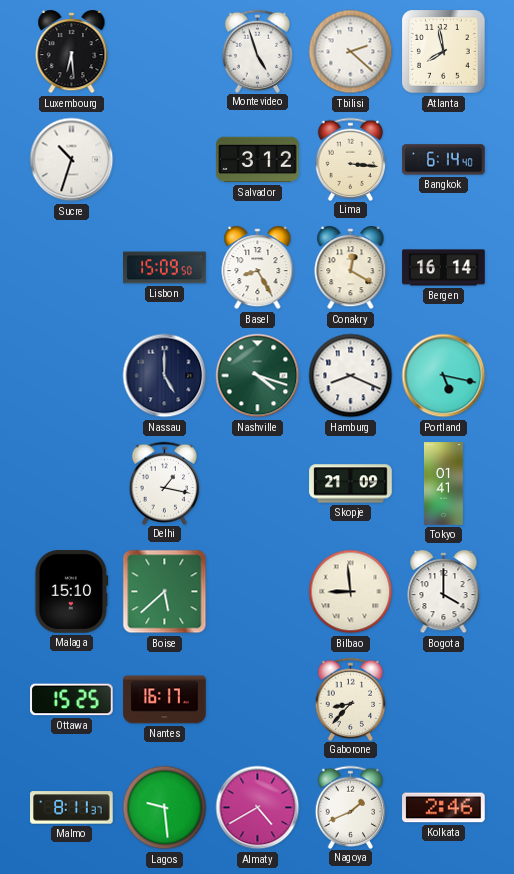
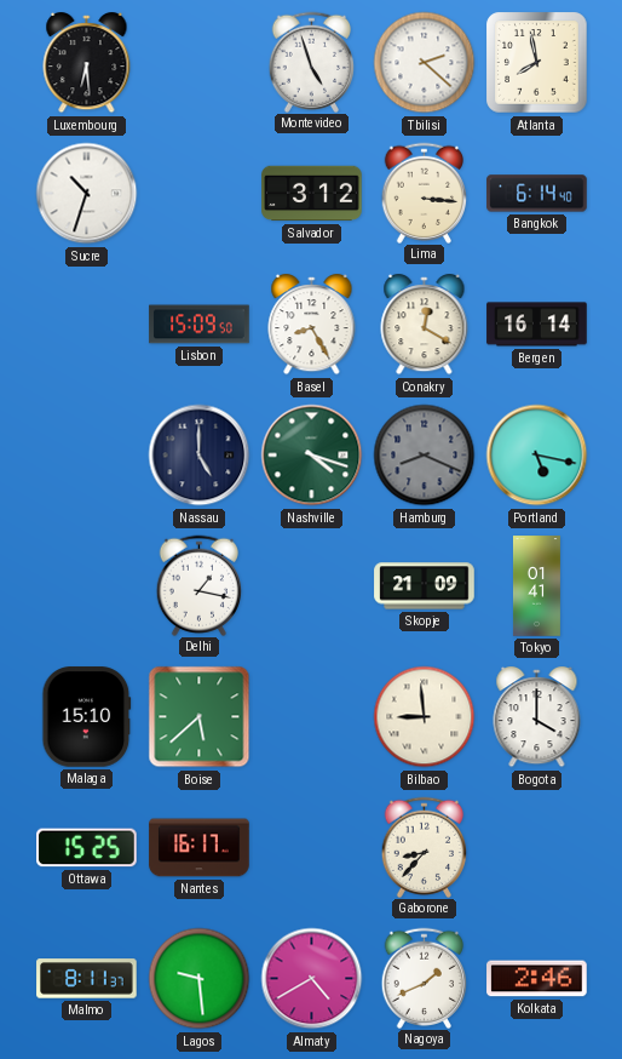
Hamburg dial: white -> grey (425, 456)
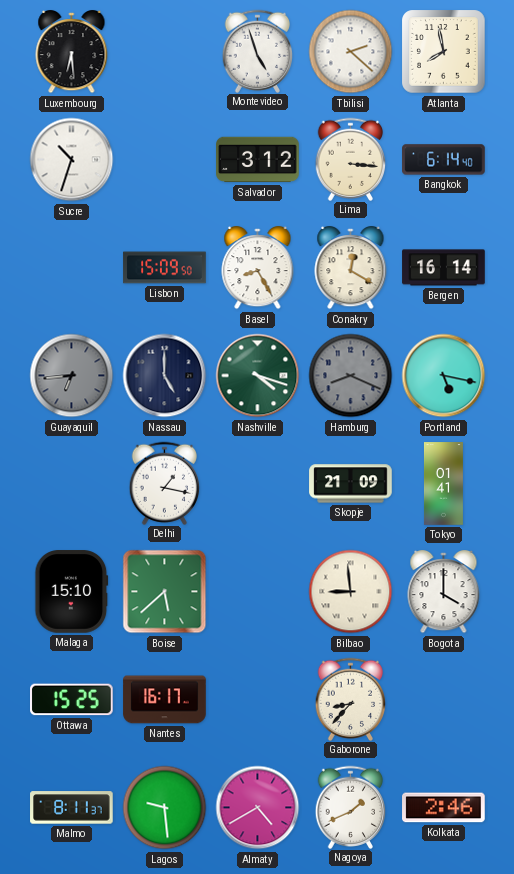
Guayaquil: none -> 6:44 (72, 376)
